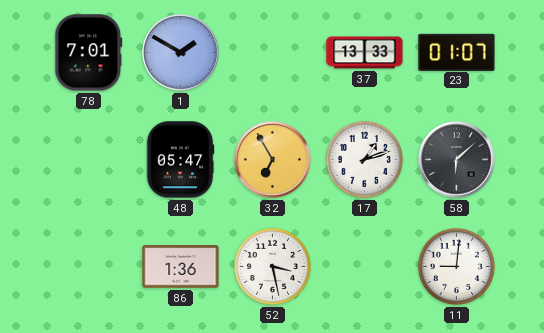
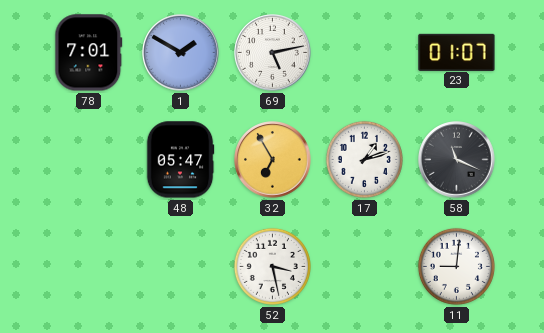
69: none -> 5:13 (273, 53)
37: 13:33 -> none (365, 53)
58: 6:08 -> 11:19 (457, 160)
86: 1:36 -> none (181, 267)
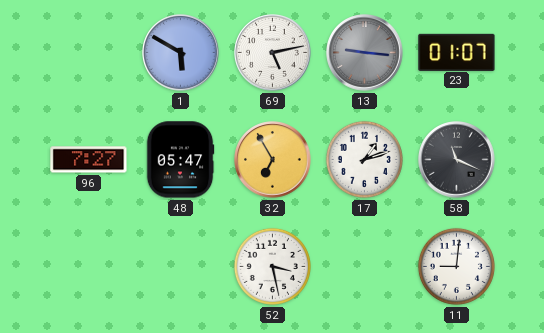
78: 7:01 -> none (89, 53)
1: 1:50 -> 5:50 (181, 53)
13: none -> 9:16 (365, 53)
96: none -> 7:27 (89, 160)
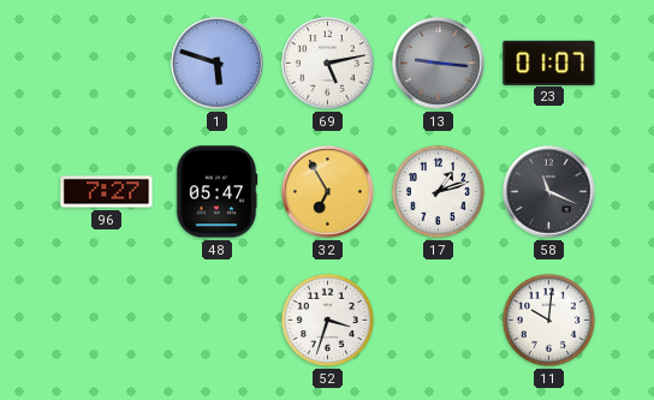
1: 5:50 -> 5:48 (218, 64)
52: 3:28 -> 3:33 (327, 320)
11: 9:01 -> 10:01 (548, 320)
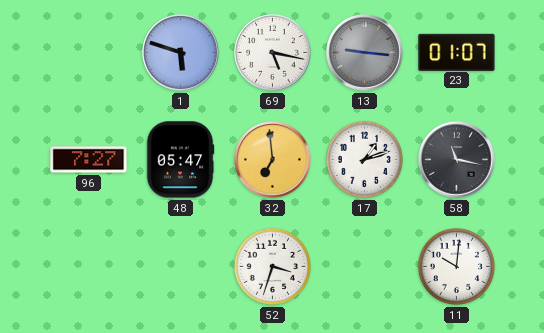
69: 5:13 -> 5:17 (273, 53)
32: 6:55 -> 6:59 (273, 160)
58: 11:19 -> 11:17 (457, 160)
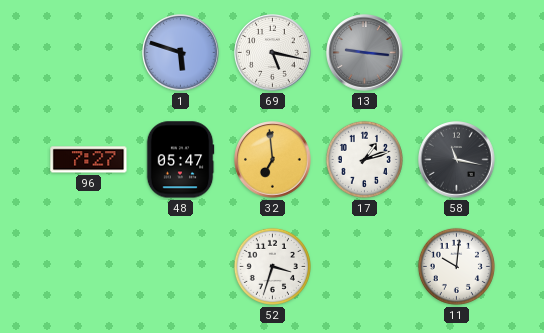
23: 01:07 -> none (457, 52)
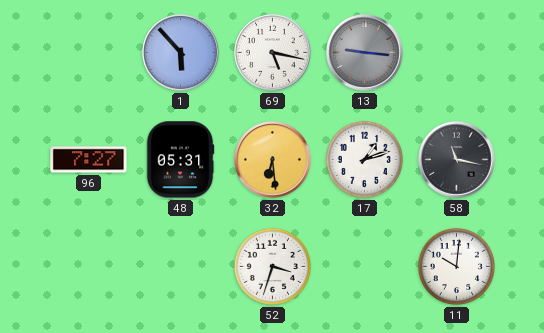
1: 5:48 -> 5:53 (181, 53)
48: 05:47 -> 05:31 (180, 160)
32: 6:59 -> 6:29 (273, 160)
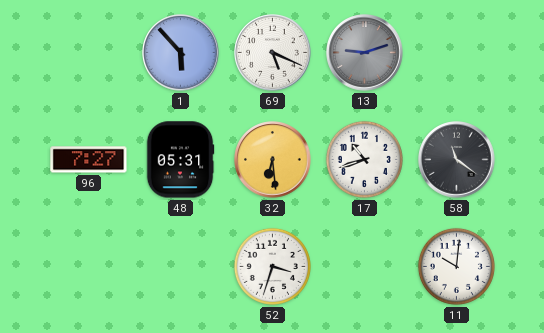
69: 5:17 -> 5:19 (273, 53)
13: 9:16 -> 9:12 (365, 53)
17: 1:12 -> 10:42 (364, 159)
58: 11:17 -> 11:21 (457, 160)
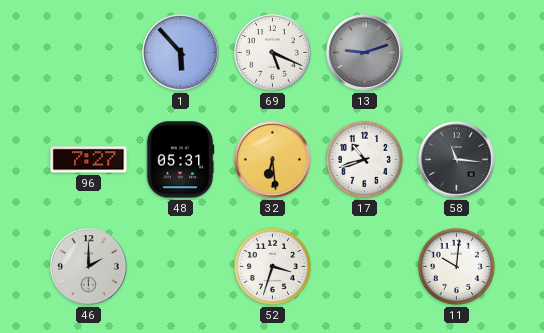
58: 11:21 -> 11:16 (457, 160)
46: none -> 2:00 (89, 267)
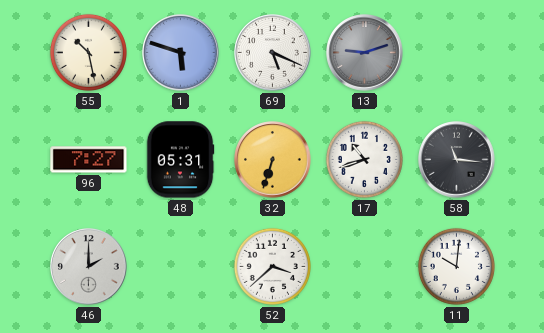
55: none -> 10:28 (88, 52)
1: 5:53 -> 5:48 (181, 53)
32: 6:29 -> 6:33 (273, 160)
52: 3:33 -> 3:38 (272, 266)
